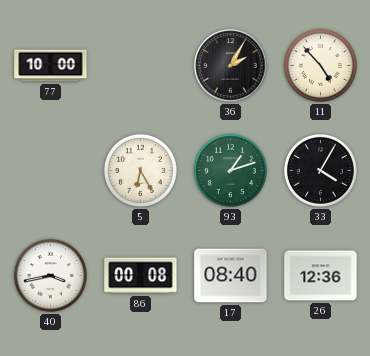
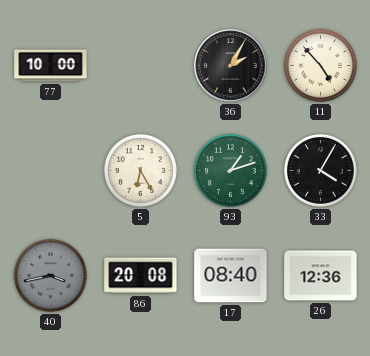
40 dial: white -> grey (50, 275)
86: 00:08 -> 20:08 (141, 276)
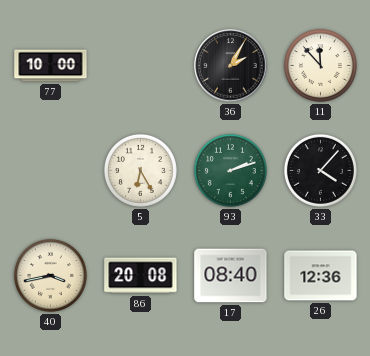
11: 4:53 -> 11:53 (320, 65)
93: 1:12 -> 2:12 (230, 170)
33: 4:05 -> 4:07 (320, 170)
40 dial: grey -> cream (50, 275)
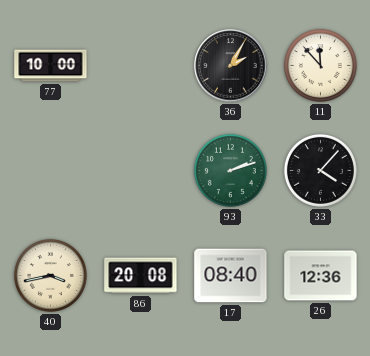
5: 6:25 -> none (140, 170)
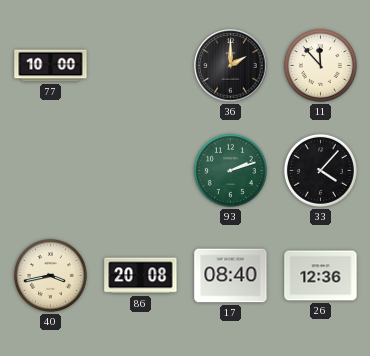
36: 2:05 -> 2:00 (231, 66)
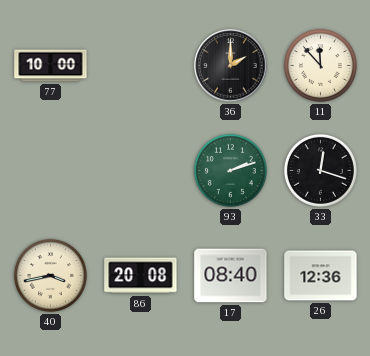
33: 4:07 -> 12:18 (320, 170)
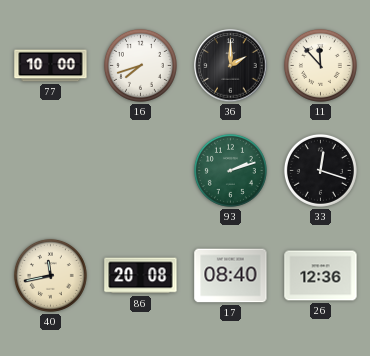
16: none -> 7:42 (140, 65)
40: 3:43 -> 11:43 (50, 275)
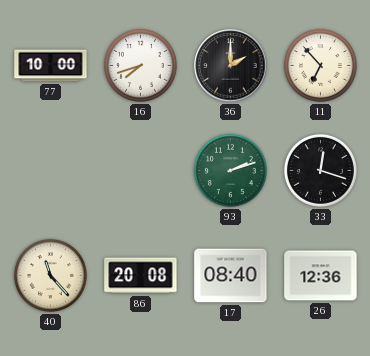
11: 11:53 -> 6:53 (320, 65)
40: 11:43 -> 11:23 (50, 275)
